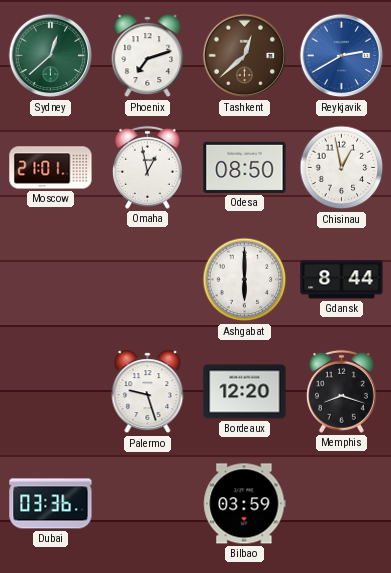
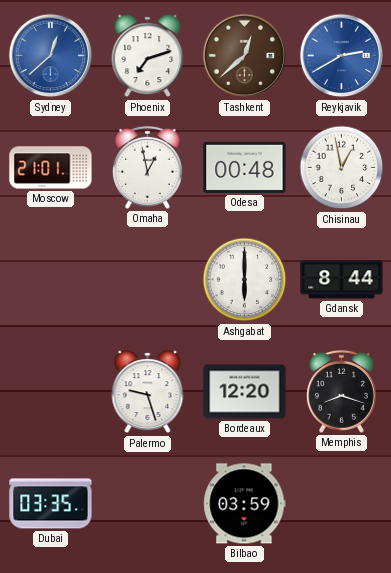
Sydney dial: green -> blue (51, 56)
Odesa: 08:50 -> 00:48 (245, 167)
Dubai: 03:36 -> 03:35 (51, 504)
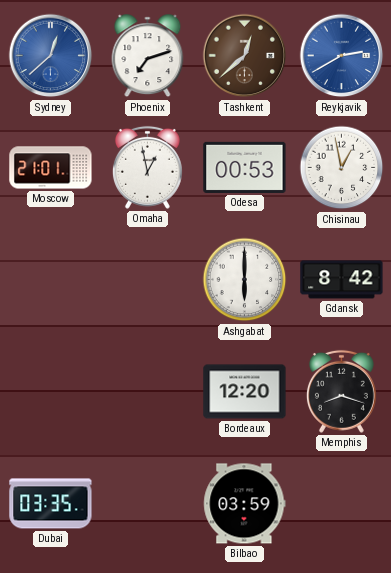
Odesa: 00:48 -> 00:53 (245, 167)
Gdansk: 8:44 -> 8:42 (342, 280)
Palermo: 9:27 -> none (148, 392)
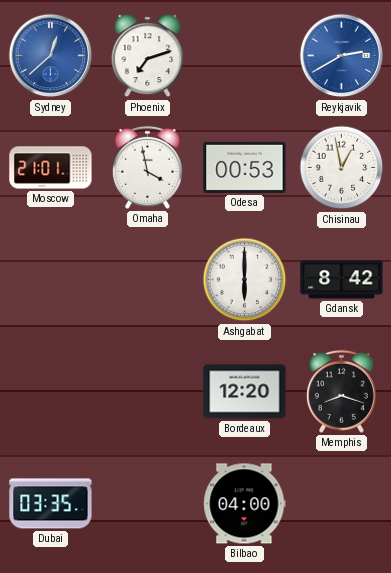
Tashkent: 12:38 -> none (245, 56)
Omaha: 12:58 -> 3:58 (147, 167)
Bilbao: 03:59 -> 04:00 (245, 504)
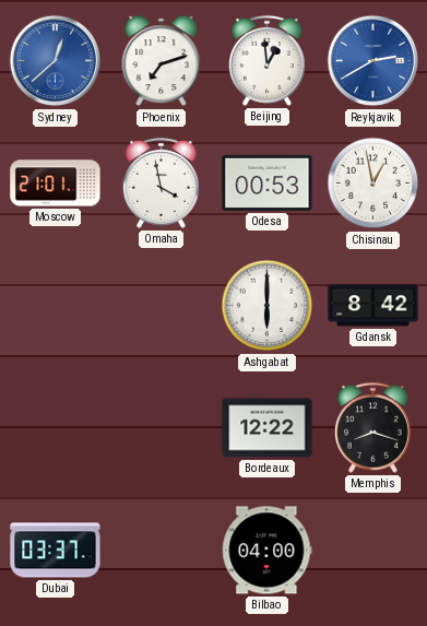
Beijing: none -> 12:59 (266, 60)
Bordeaux: 12:20 -> 12:22 (268, 428)
Dubai: 03:35 -> 03:37 (56, 551)
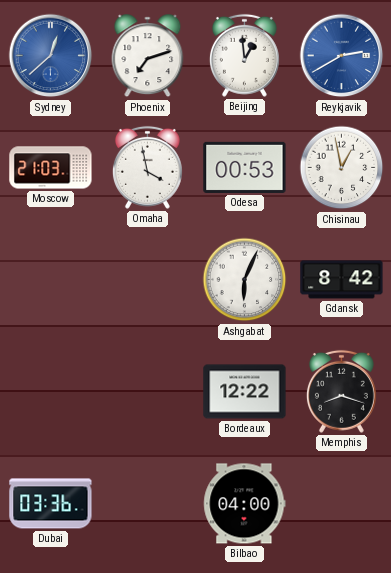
Moscow: 21:01 -> 21:03 (51, 168)
Ashgabat: 6:00 -> 6:04 (245, 280)
Dubai: 03:37 -> 03:36 (51, 504)
